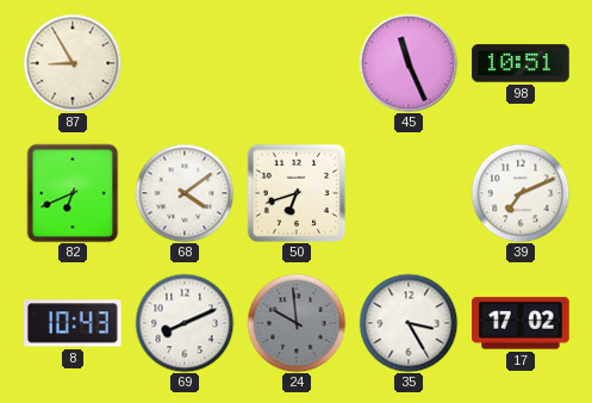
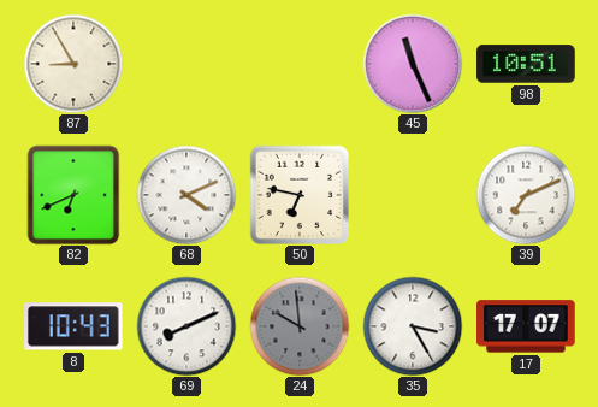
68: 4:09 -> 4:11 (186, 195)
50: 6:42 -> 6:47 (300, 195)
17: 17:02 -> 17:07 (526, 326)
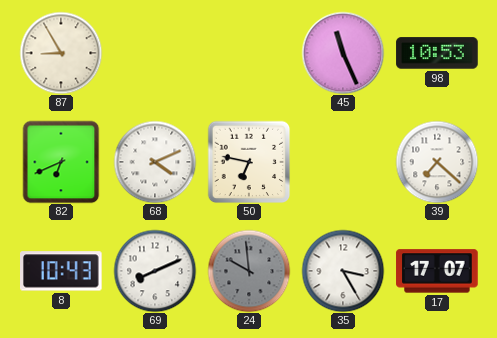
98: 10:51 -> 10:53 (437, 53)
39: 7:11 -> 7:22 (437, 162)
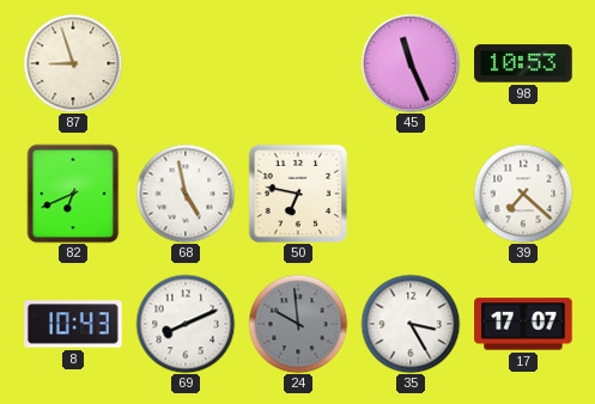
87: 8:55 -> 8:57 (73, 63)
68: 4:11 -> 4:58 (186, 194)
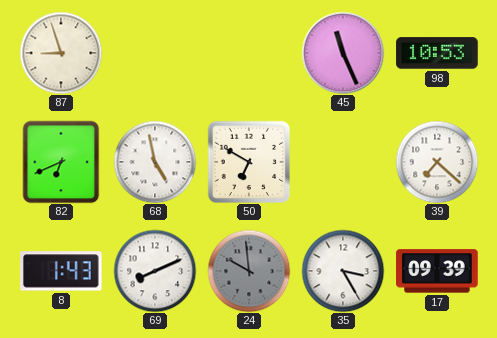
50: 6:47 -> 6:50 (249, 162)
8: 10:43 -> 1:43 (62, 271)
17: 17:07 -> 09:39 (437, 271)
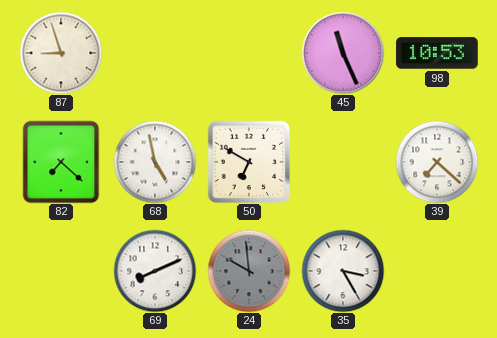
82: 6:41 -> 7:22 (61, 162)
8: 1:43 -> none (62, 271)
17: 09:39 -> none (437, 271)
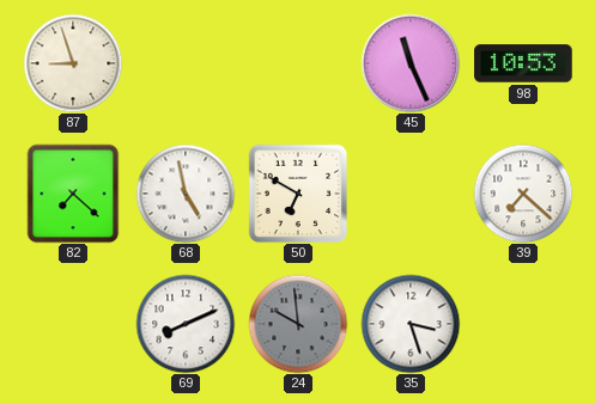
35: 3:25 -> 3:27 (411, 324)
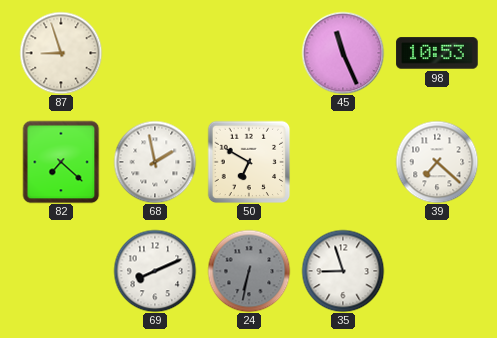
68: 4:58 -> 1:58 (155, 162)
24: 9:59 -> 6:32 (249, 271)
35: 3:27 -> 8:57 (343, 271)
